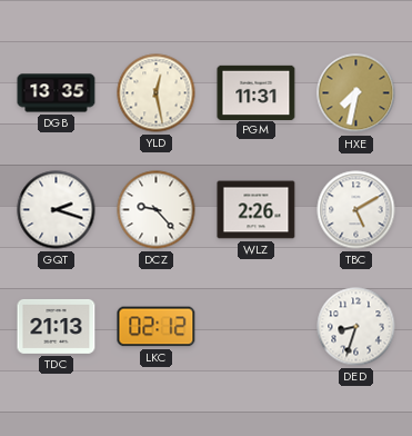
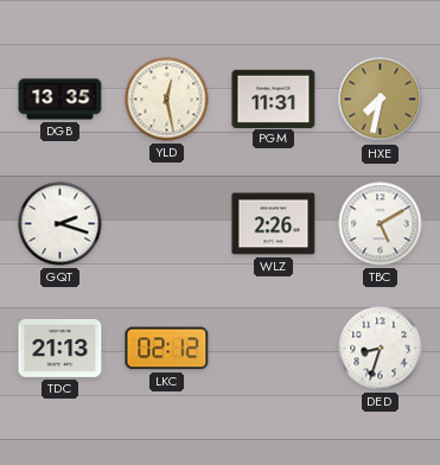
DCZ: 9:23 -> none (157, 210)
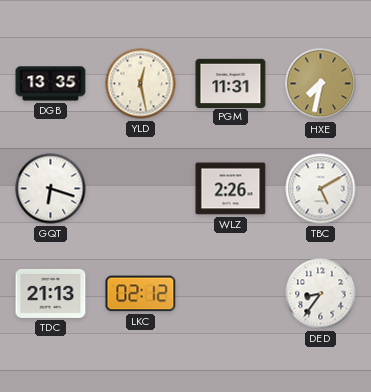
GQT: 2:18 -> 6:18 (51, 189)
DED: 8:33 -> 8:36 (321, 294)
